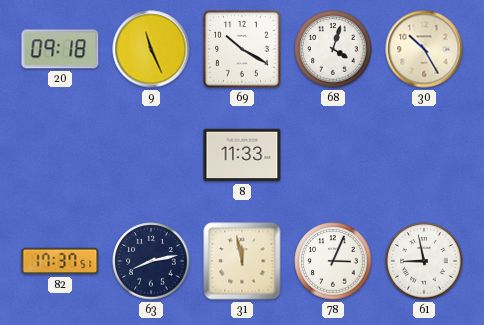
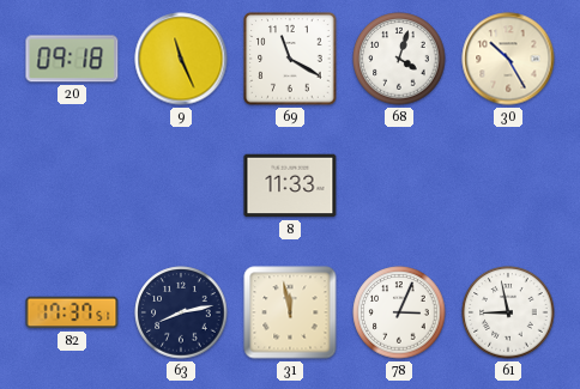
69: 10:20 -> 11:20 (290, 59)
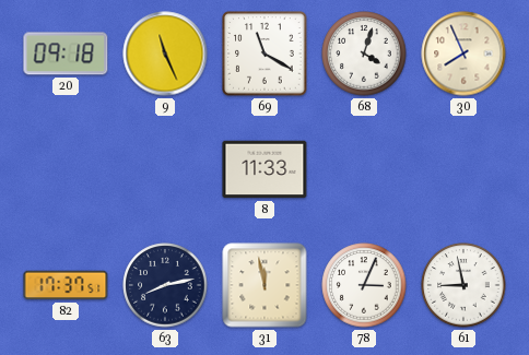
30: 10:25 -> 7:56 (463, 54)
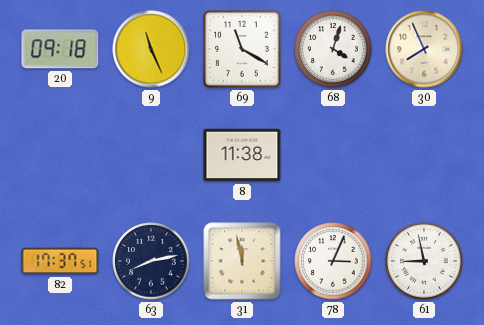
8: 11:33 -> 11:38 (242, 155)
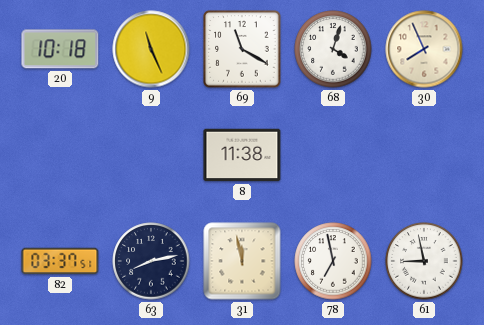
20: 09:18 -> 10:18 (60, 49)
82: 17:37 -> 03:37 (60, 261)
78: 3:04 -> 6:58 (333, 261)
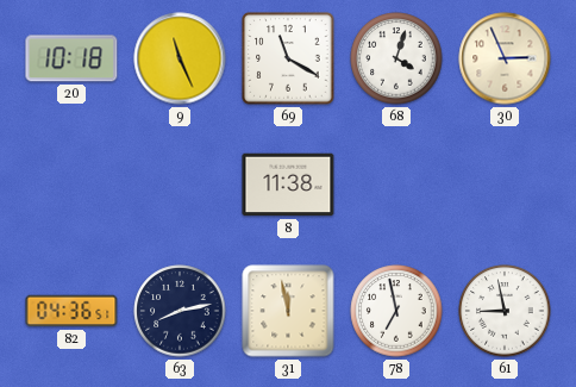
30: 7:56 -> 2:56 (505, 58)
82: 03:37 -> 04:36 (71, 311)
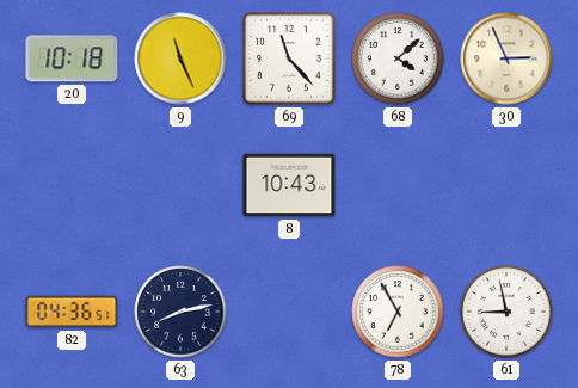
69: 11:20 -> 11:23 (289, 58)
68: 4:03 -> 4:08 (398, 58)
8: 11:38 -> 10:43 (289, 185)
31: 11:58 -> none (288, 311)
78: 6:58 -> 6:55 (398, 312)
